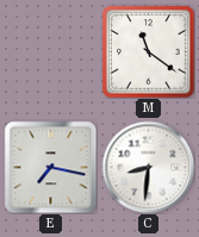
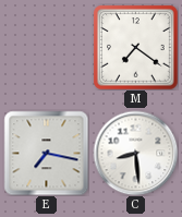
M: 11:21 -> 7:21 (135, 47)
C: 8:31 -> 8:29 (135, 153)
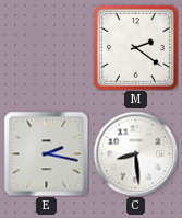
M: 7:21 -> 2:21 (135, 47)
E: 7:17 -> 2:17 (46, 153)
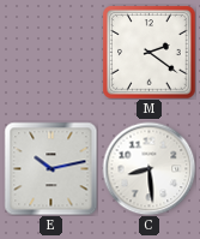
E: 2:17 -> 10:13 (50, 168)
